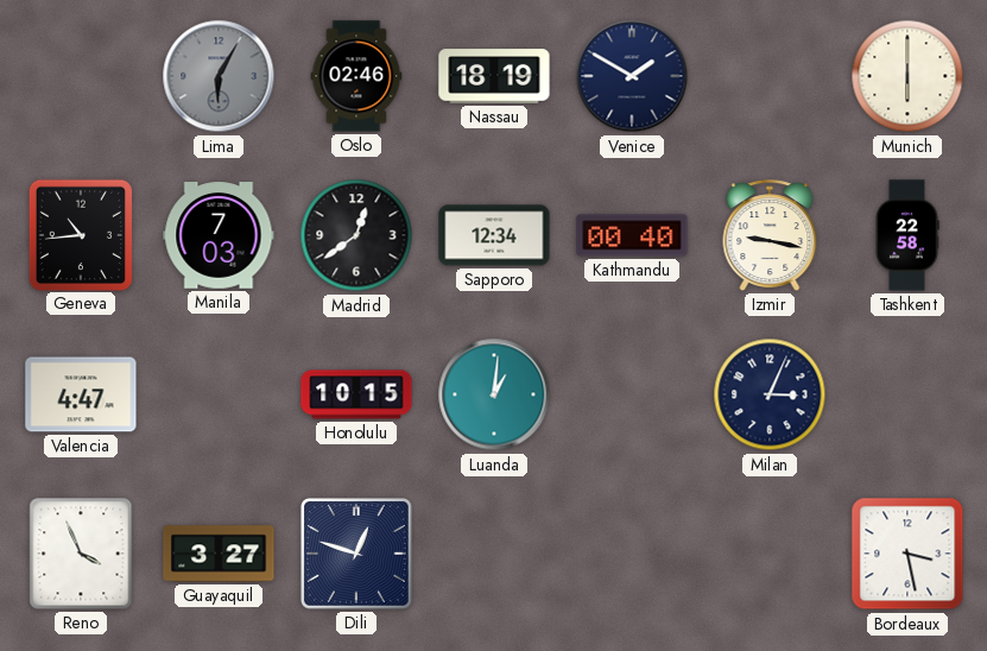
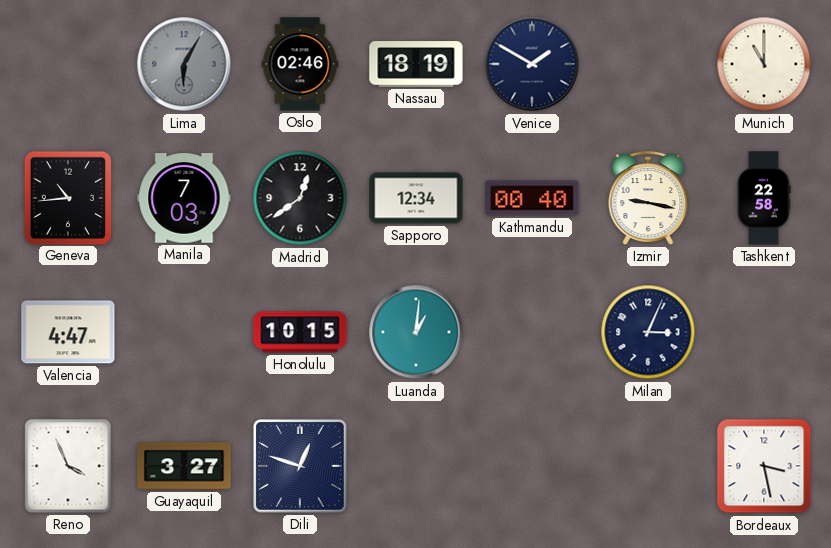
Munich: 6:00 -> 11:00 (764, 64)
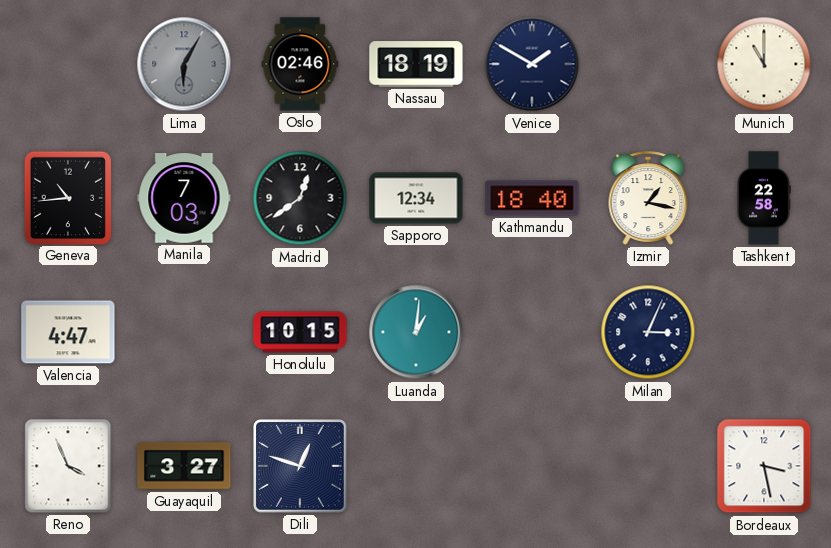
Kathmandu: 00:40 -> 18:40 (532, 198)
Izmir: 9:17 -> 1:17 (648, 198)
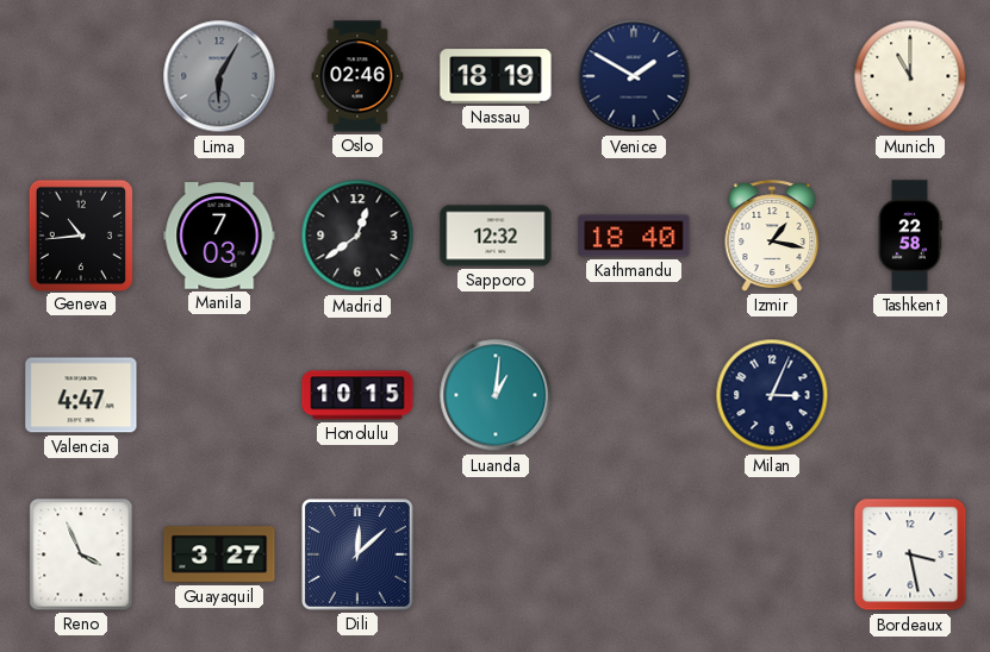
Sapporo: 12:34 -> 12:32 (496, 236)
Dili: 12:48 -> 12:08 (359, 556)
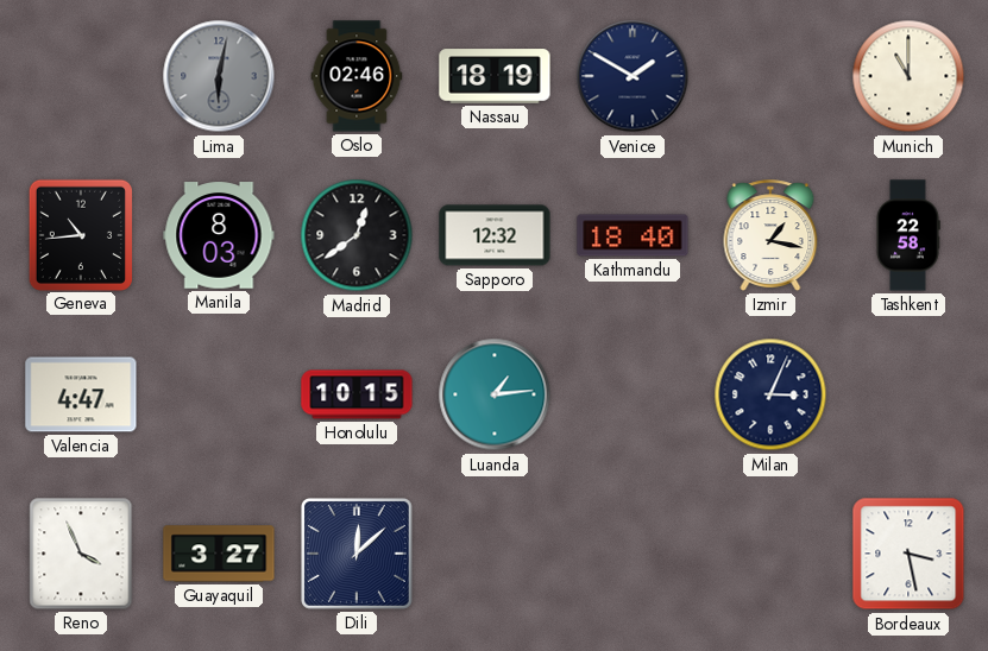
Lima: 6:05 -> 6:02 (219, 76)
Manila: 7:03 -> 8:03 (219, 235)
Luanda: 1:01 -> 1:14 (495, 394)
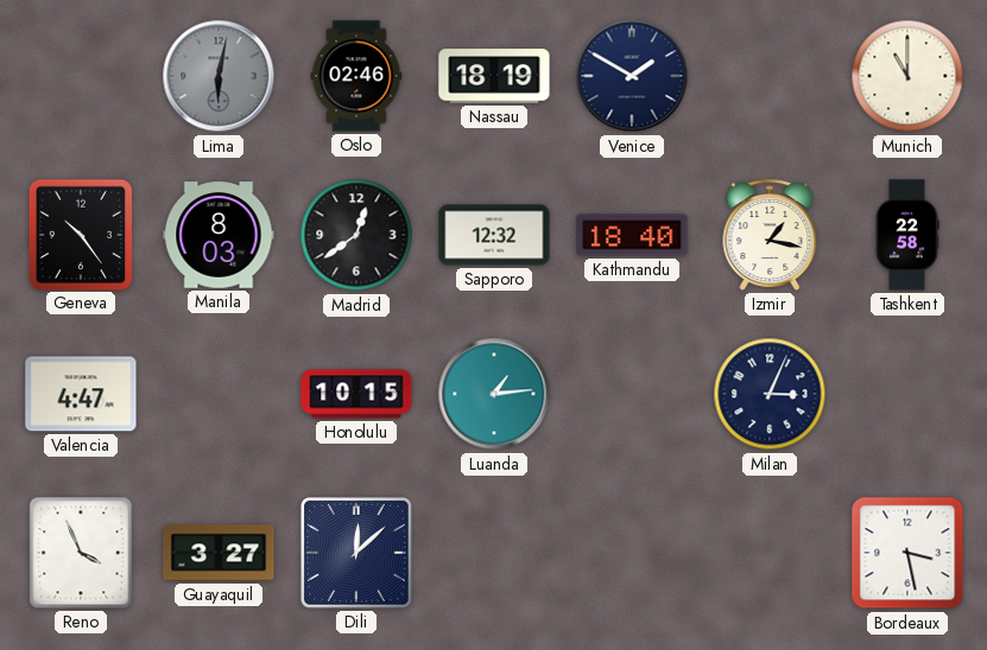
Geneva: 10:44 -> 10:24 (81, 234)
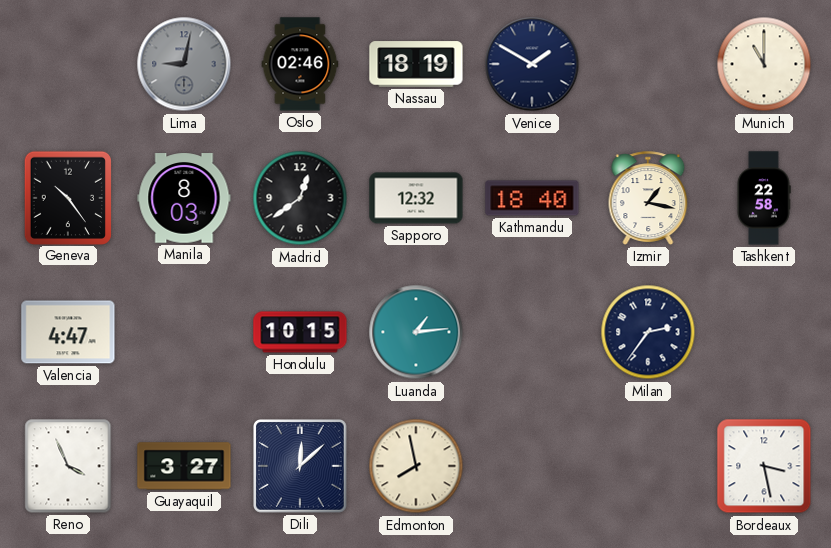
Lima: 6:02 -> 9:02 (184, 64)
Milan: 3:04 -> 2:36 (648, 332)
Edmonton: none -> 7:58 (416, 466)
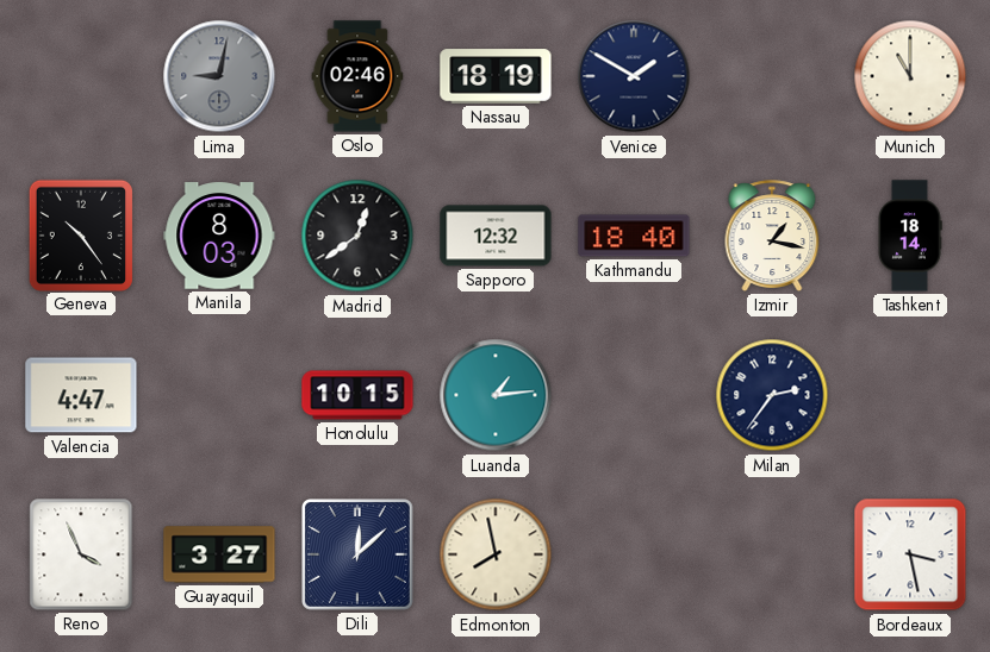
Tashkent: 22:58 -> 18:14 (910, 236)
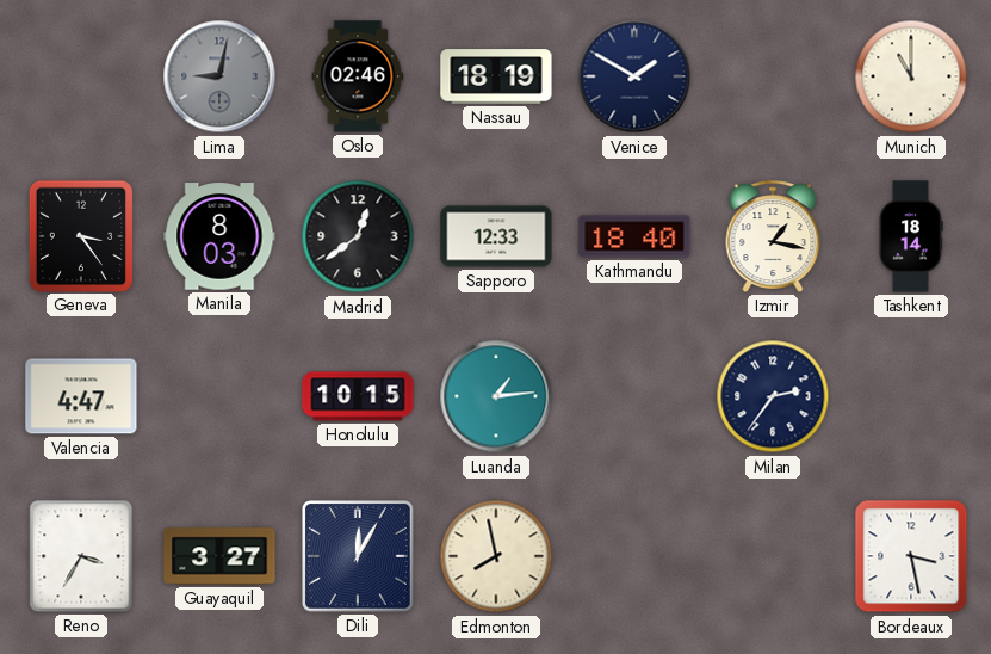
Geneva: 10:24 -> 3:24 (81, 235)
Sapporo: 12:32 -> 12:33 (496, 236)
Reno: 3:56 -> 3:35 (81, 556)
Dili: 12:08 -> 12:05 (359, 557)
